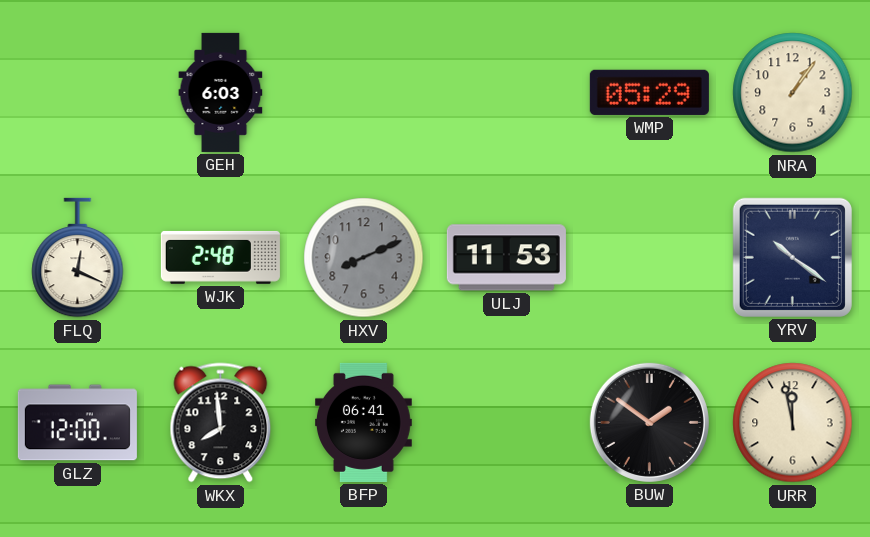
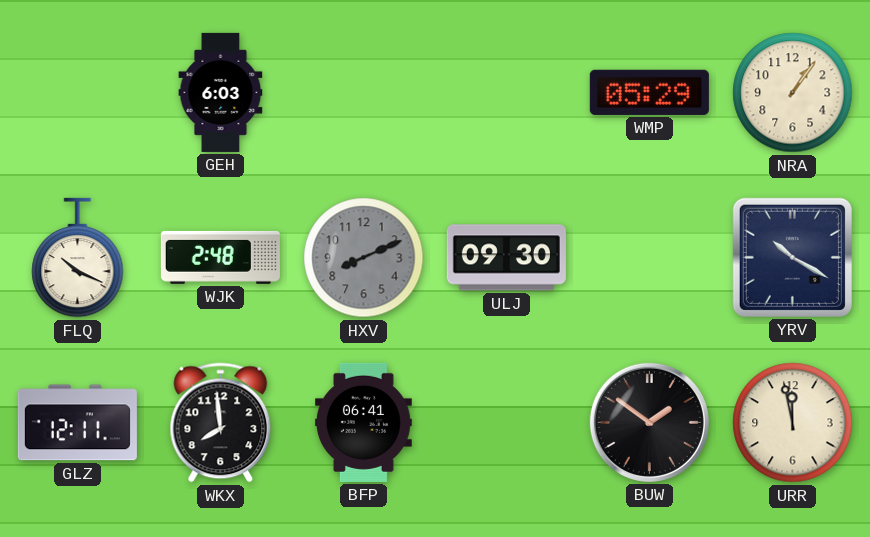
FLQ: 12:19 -> 10:19 (78, 258)
ULJ: 11:53 -> 09:30 (506, 258)
YRV: 10:21 -> 10:20 (792, 257)
GLZ: 12:00 -> 12:11 (77, 423)
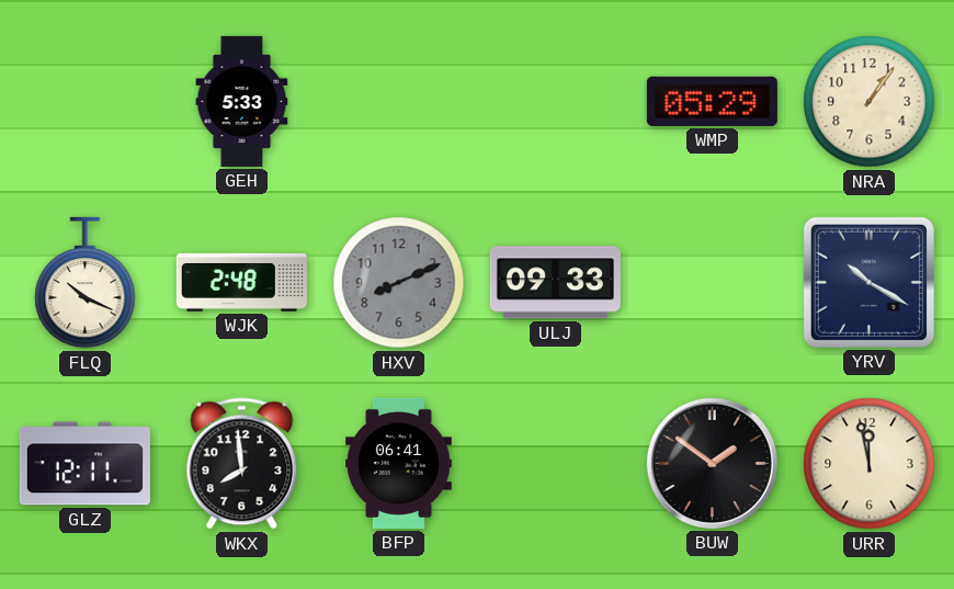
GEH: 6:03 -> 5:33 (242, 101)
ULJ: 09:30 -> 09:33 (555, 283)
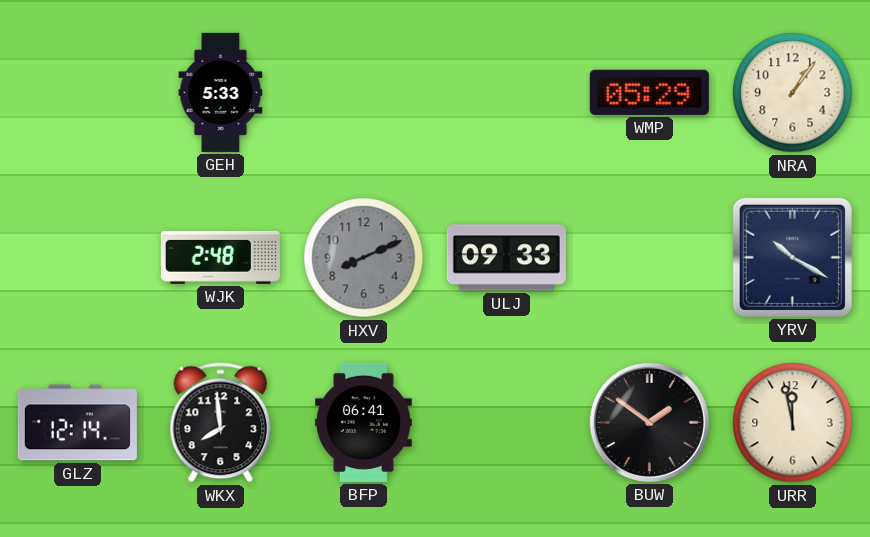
FLQ: 10:19 -> none (86, 283)
GLZ: 12:11 -> 12:14 (77, 423)
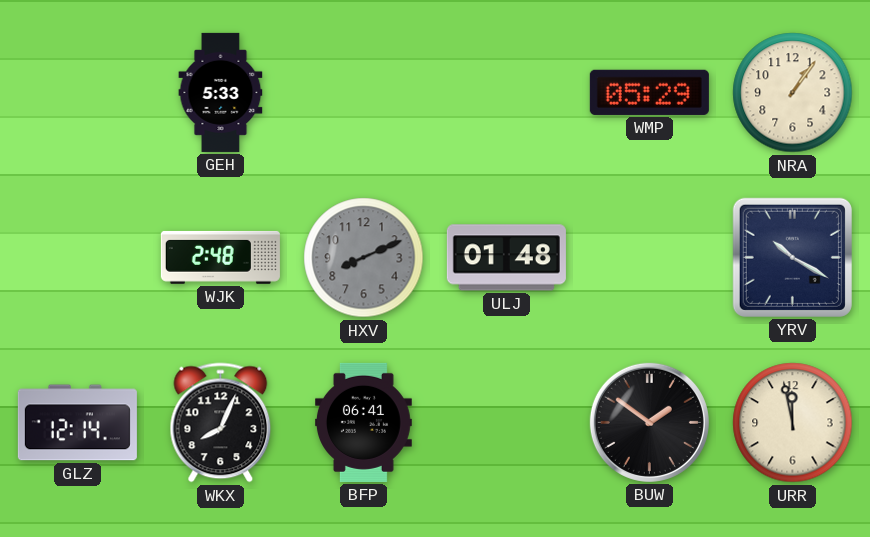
ULJ: 09:33 -> 01:48 (506, 258)
WKX: 7:59 -> 8:04 (221, 423)
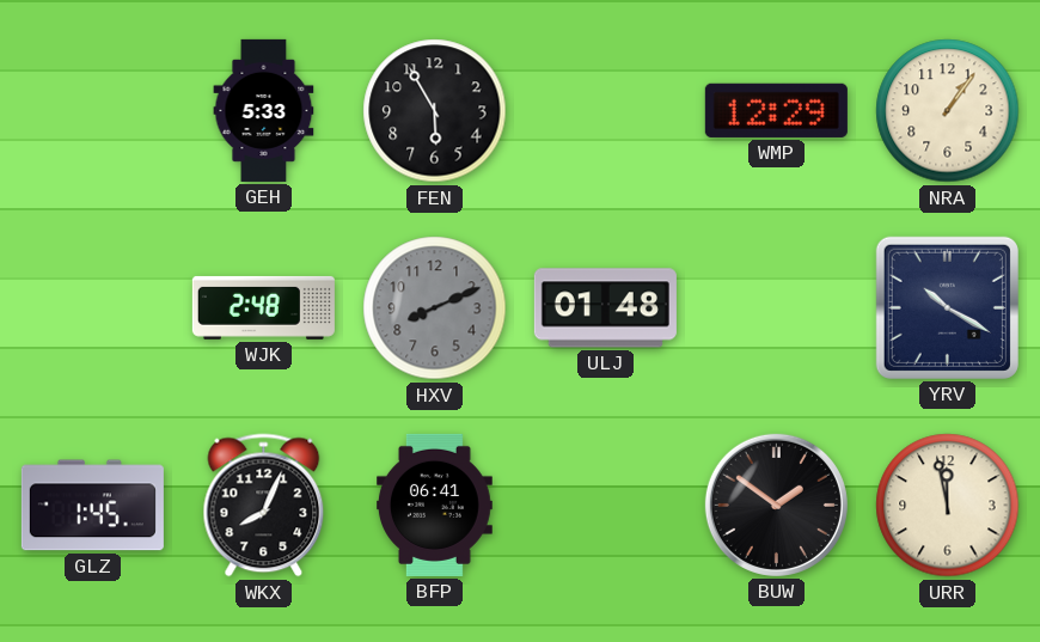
FEN: none -> 5:55 (435, 111)
WMP: 05:29 -> 12:29 (776, 110)
GLZ: 12:14 -> 1:45 (92, 506)
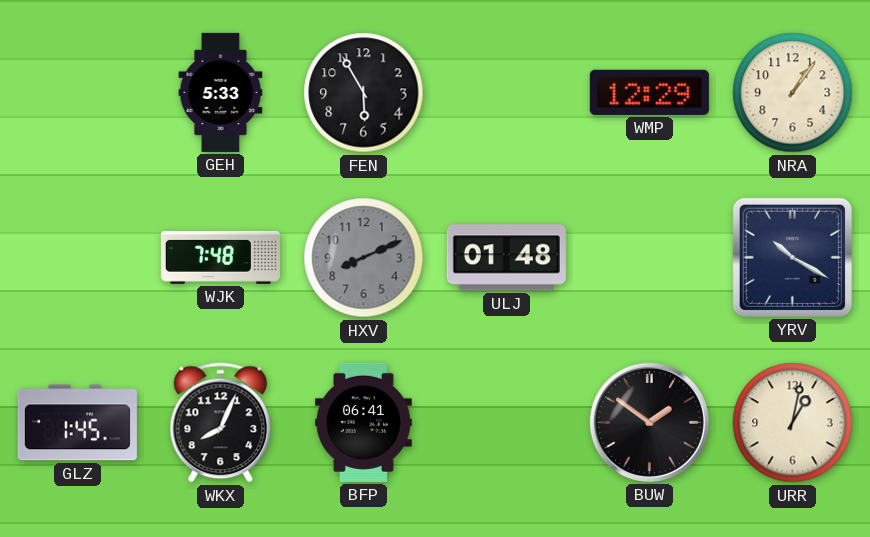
WJK: 2:48 -> 7:48 (220, 257)
URR: 11:58 -> 1:02 (793, 423)
